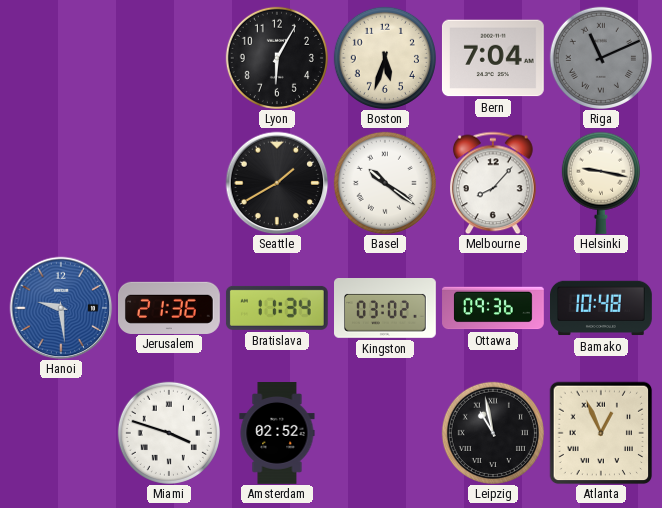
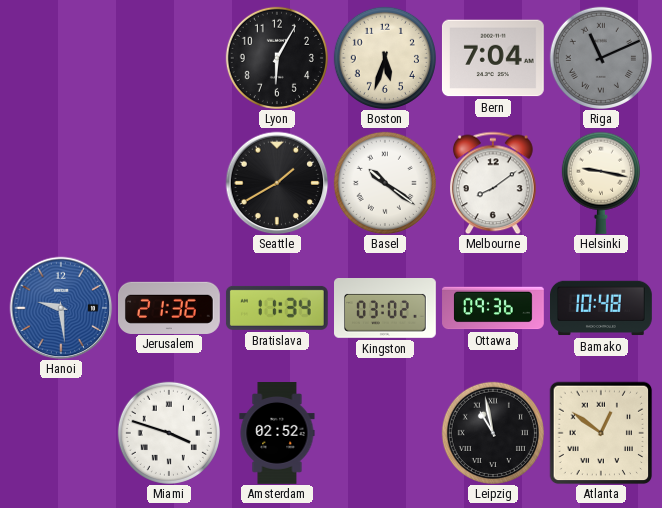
Melbourne: 8:07 -> 8:09 (494, 183)
Atlanta: 12:56 -> 12:51 (601, 433)
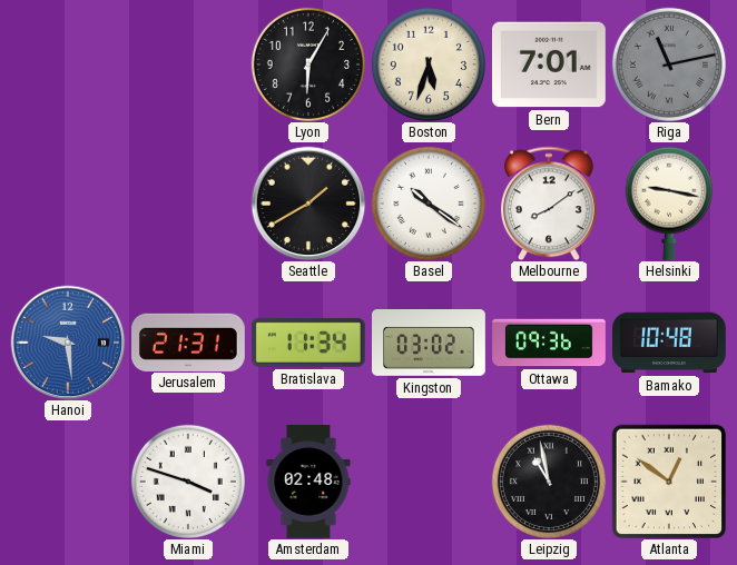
Bern: 7:04 -> 7:01 (549, 65)
Riga: 11:11 -> 11:13 (669, 65)
Jerusalem: 21:36 -> 21:31 (189, 341)
Amsterdam: 02:52 -> 02:48 (308, 483)
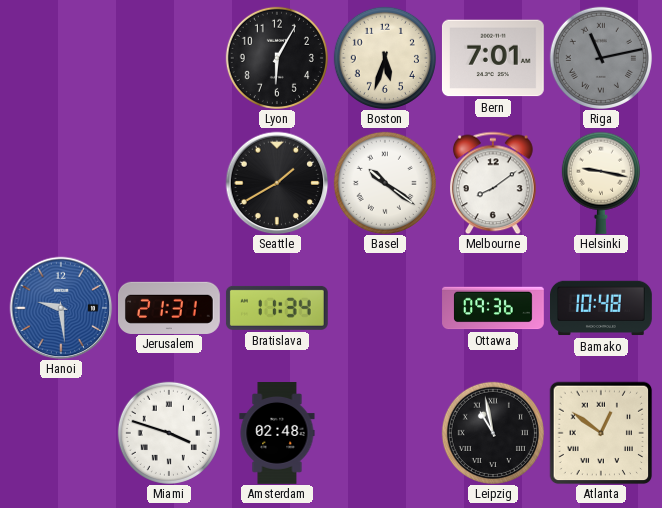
Kingston: 03:02 -> none (430, 344)
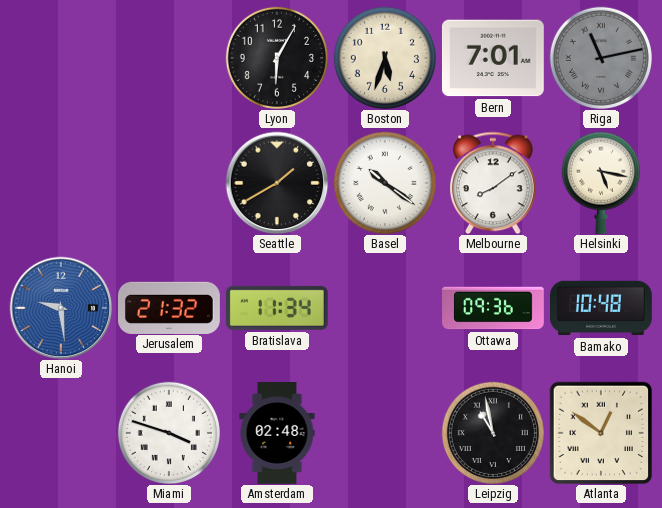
Helsinki: 9:17 -> 5:17 (601, 183)
Jerusalem: 21:31 -> 21:32 (170, 307)
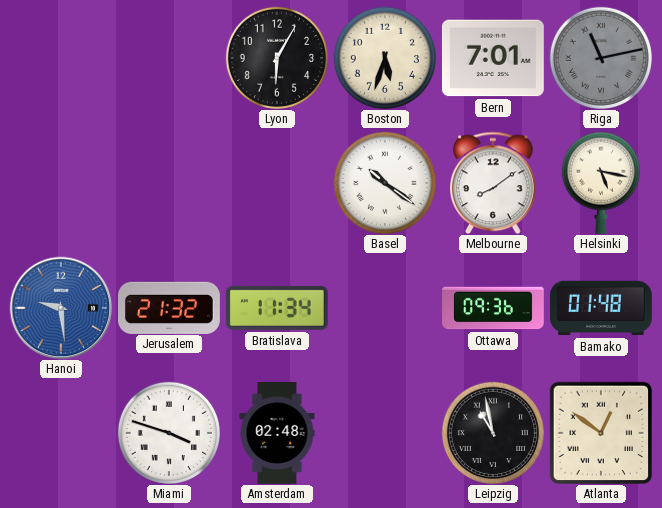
Seattle: 1:40 -> none (277, 183)
Bamako: 10:48 -> 01:48 (602, 308)
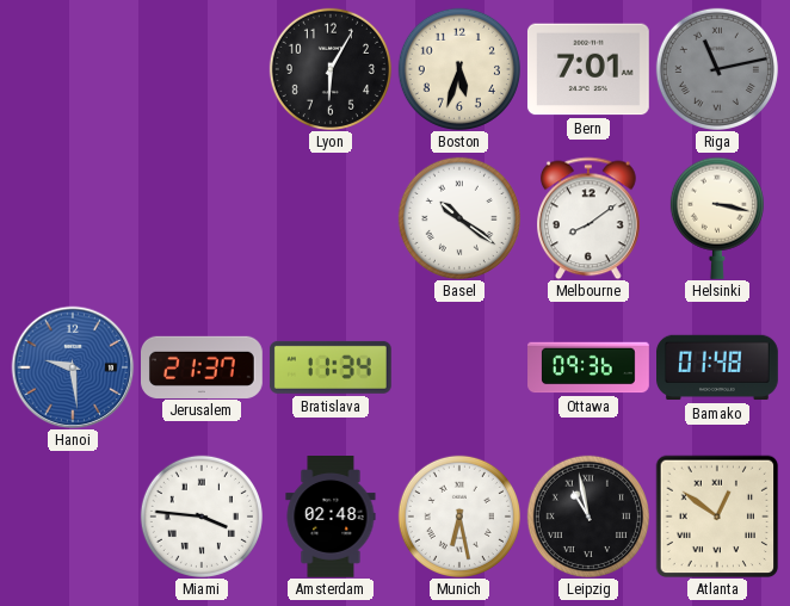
Helsinki: 5:17 -> 3:17 (717, 218)
Jerusalem: 21:32 -> 21:37 (203, 366)
Miami: 3:48 -> 3:46 (202, 517)
Munich: none -> 6:28 (459, 517)
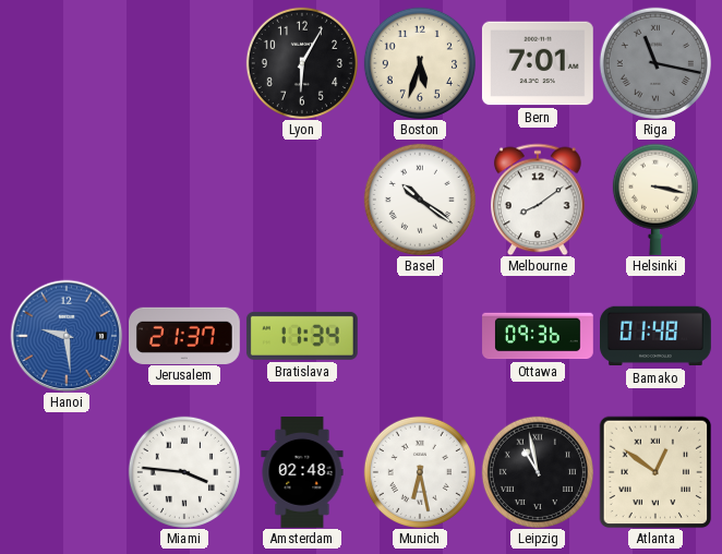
Riga: 11:13 -> 11:17 (655, 63)
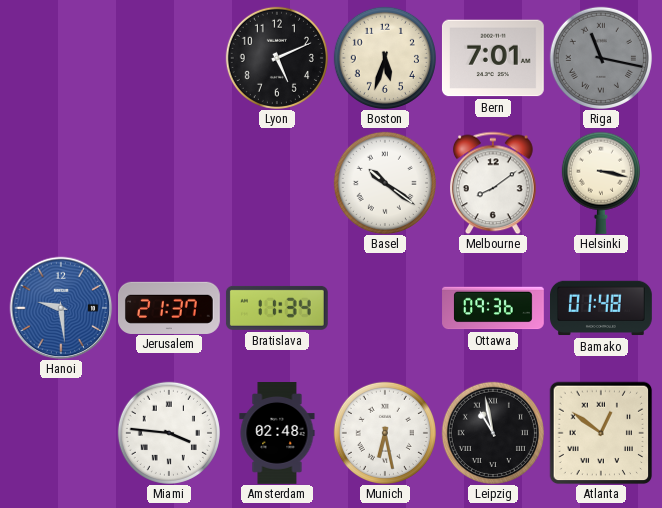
Lyon: 6:05 -> 5:11 (277, 58)
